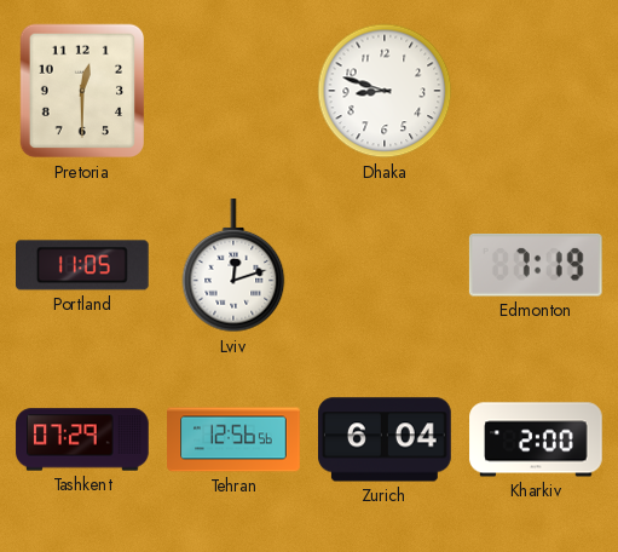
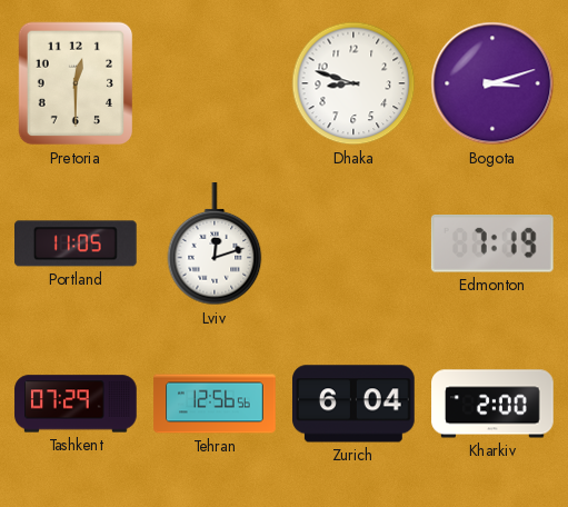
Bogota: none -> 3:12 (492, 83)
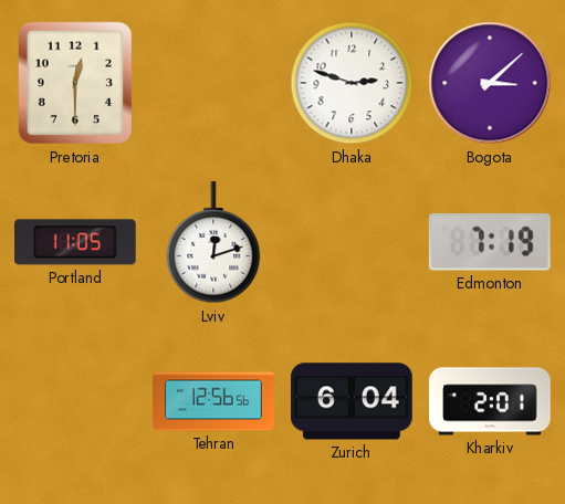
Dhaka: 8:48 -> 2:48 (352, 83)
Bogota: 3:12 -> 3:08 (490, 83)
Tashkent: 07:29 -> none (76, 404)
Kharkiv: 2:00 -> 2:01 (490, 401)
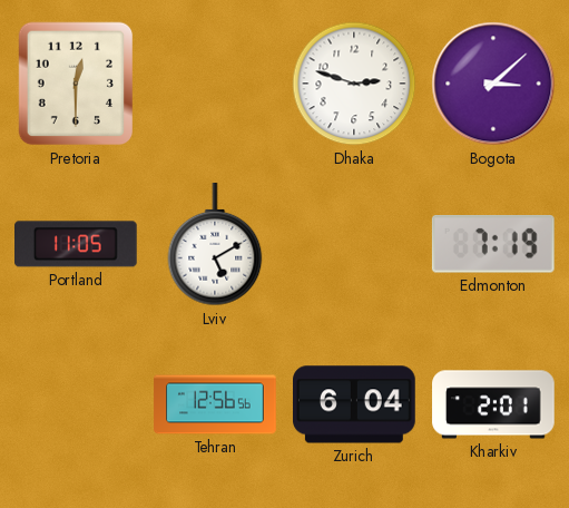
Lviv: 12:12 -> 5:10 (215, 245)
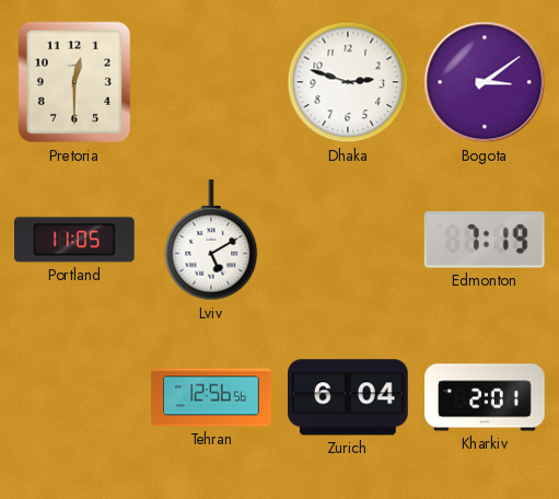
Bogota: 3:08 -> 3:09 (485, 82)
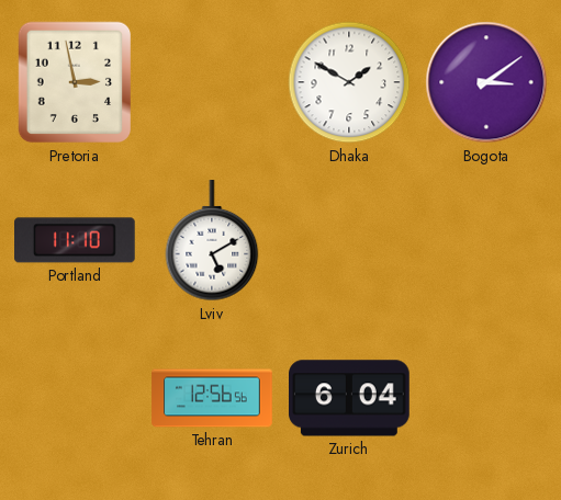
Pretoria: 12:30 -> 2:58 (75, 82)
Dhaka: 2:48 -> 1:50 (349, 82)
Portland: 11:05 -> 11:10 (76, 240)
Edmonton: 7:19 -> none (485, 241)
Kharkiv: 2:01 -> none (485, 397)
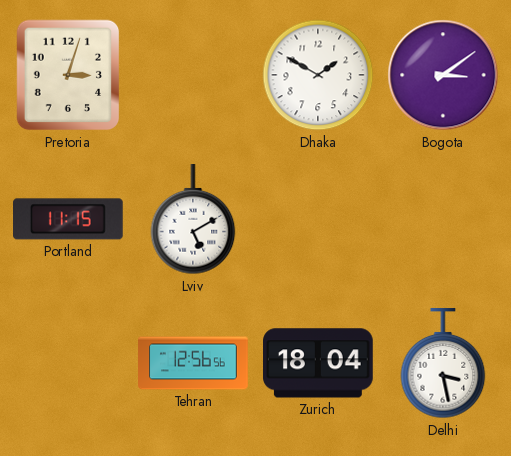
Pretoria: 2:58 -> 3:03 (68, 75)
Portland: 11:10 -> 11:15 (69, 219)
Zurich: 6:04 -> 18:04 (319, 363)
Delhi: none -> 3:28 (443, 364)
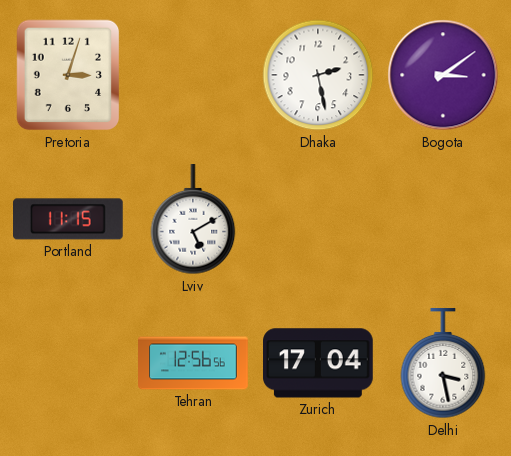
Dhaka: 1:50 -> 2:28 (318, 75)
Zurich: 18:04 -> 17:04 (319, 363)
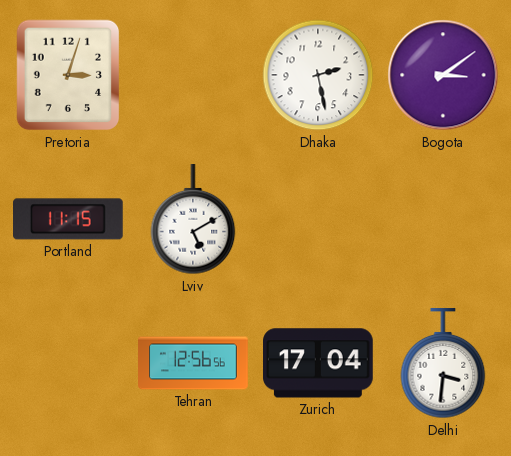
Delhi: 3:28 -> 3:31 (443, 364)
